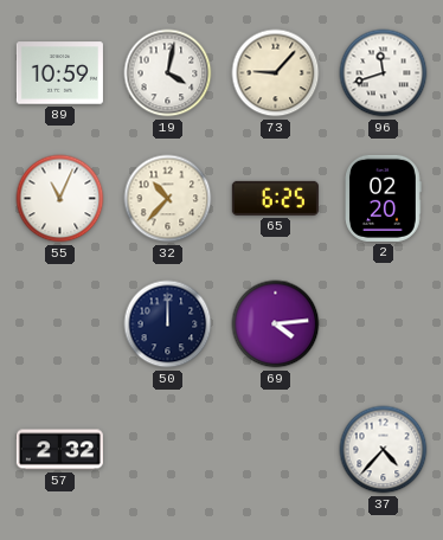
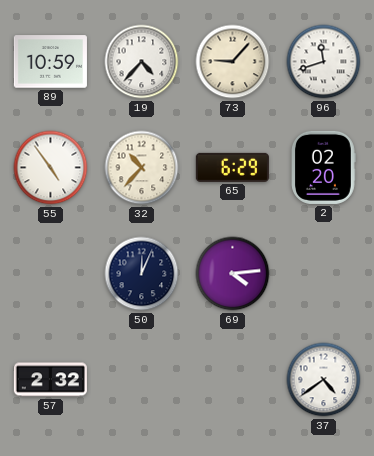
19: 4:02 -> 4:37 (142, 62)
55: 11:04 -> 4:54 (51, 168)
65: 6:25 -> 6:29 (232, 167)
50: 12:00 -> 12:04 (142, 274)
37: 4:37 -> 4:39 (324, 380)
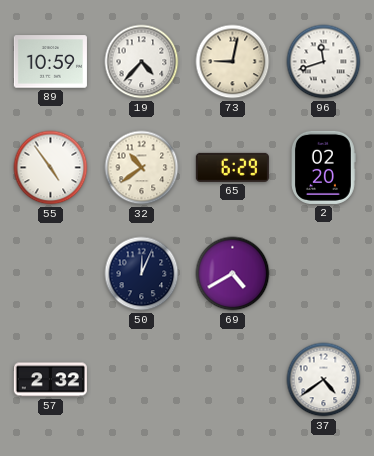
73: 9:07 -> 9:02 (233, 62)
32: 10:37 -> 10:39 (142, 168)
69: 4:14 -> 4:40 (233, 274)
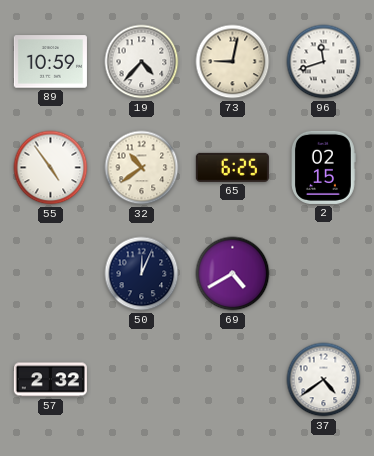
65: 6:29 -> 6:25 (232, 167)
2: 02:20 -> 02:15 (323, 167)
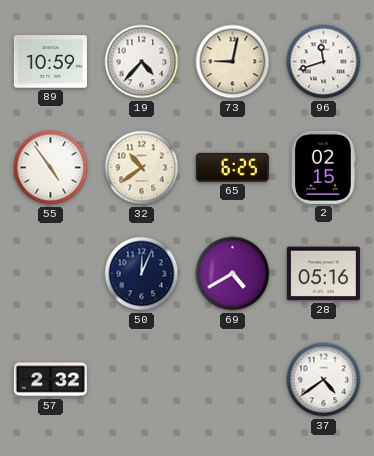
28: none -> 05:16 (323, 274)
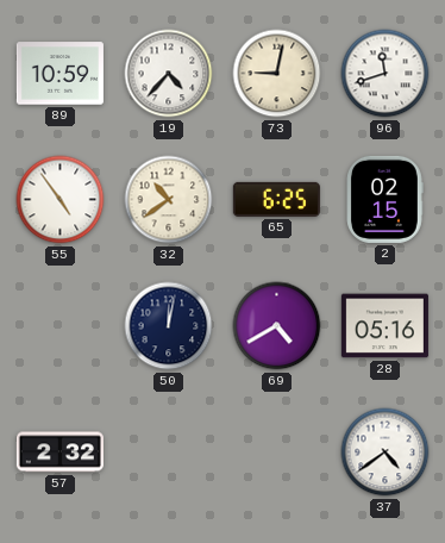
50: 12:04 -> 12:02 (169, 326)
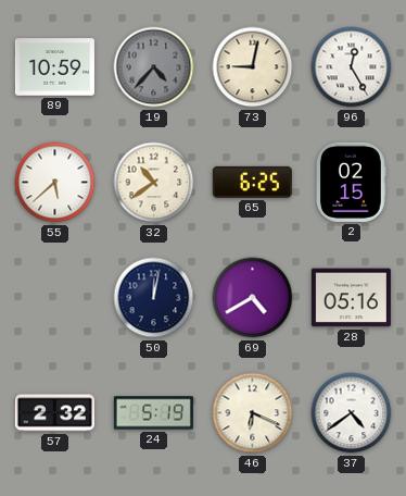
19 dial: white -> grey (154, 67)
96: 11:42 -> 12:25 (352, 67)
55: 4:54 -> 5:38 (55, 183)
24: none -> 5:19 (153, 413)
46: none -> 6:19 (253, 413)
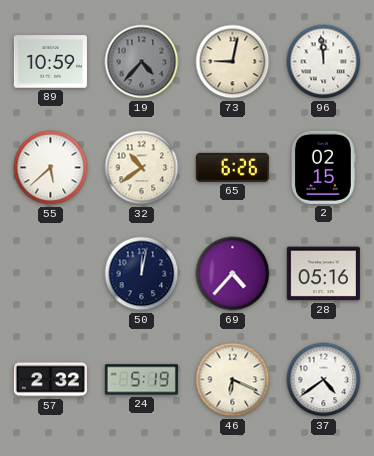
96: 12:25 -> 11:59 (324, 62)
65: 6:25 -> 6:26 (232, 167)
69: 4:40 -> 4:37 (233, 274)
